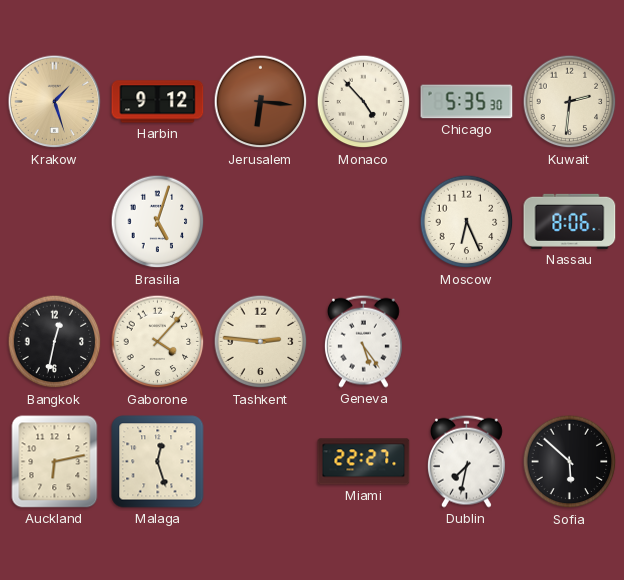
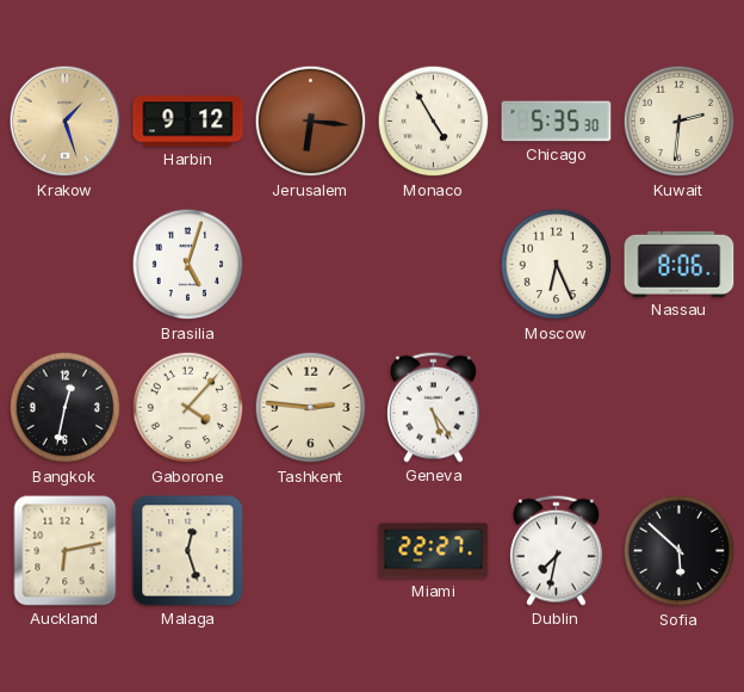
Monaco: 4:53 -> 4:55 (434, 122)
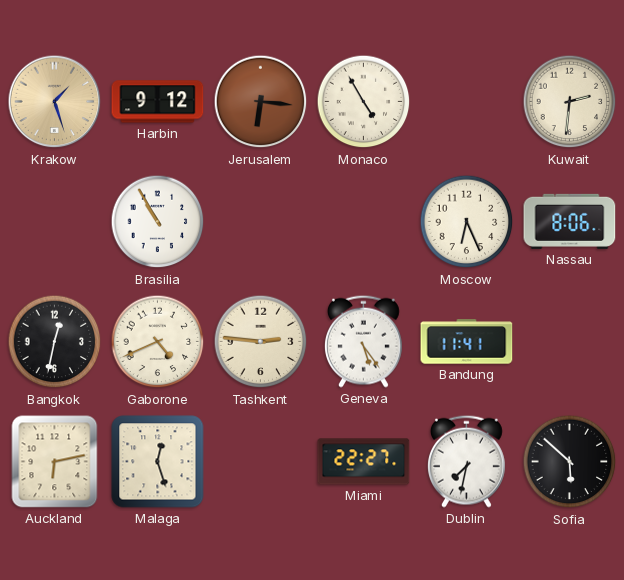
Chicago: 5:35 -> none (557, 122)
Brasilia: 5:03 -> 10:55 (158, 222)
Gaborone: 4:07 -> 4:41 (158, 342)
Bandung: none -> 11:41 (467, 342)
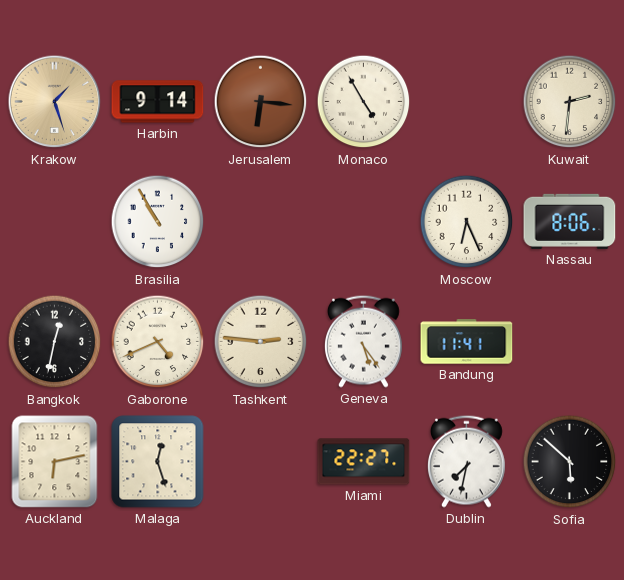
Harbin: 9:12 -> 9:14 (158, 102)
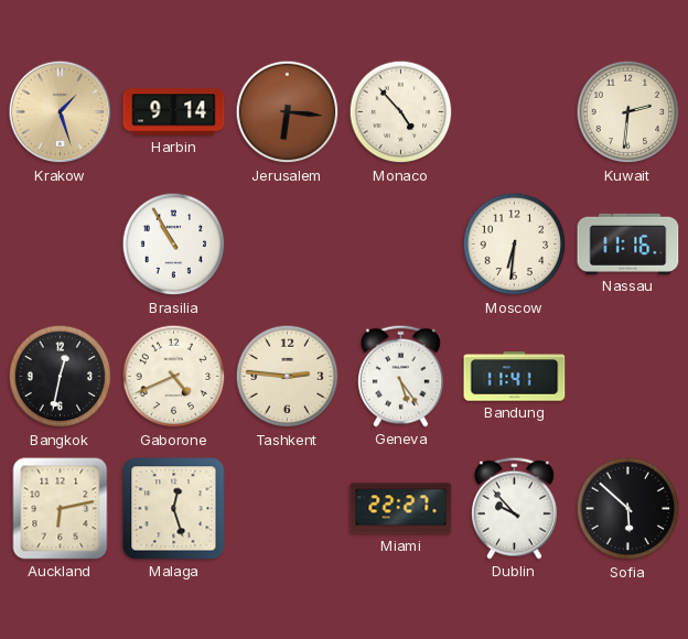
Monaco: 4:55 -> 4:53 (401, 112)
Moscow: 6:26 -> 6:31 (515, 245)
Nassau: 8:06 -> 11:16 (628, 243)
Dublin: 7:32 -> 9:53 (514, 508)
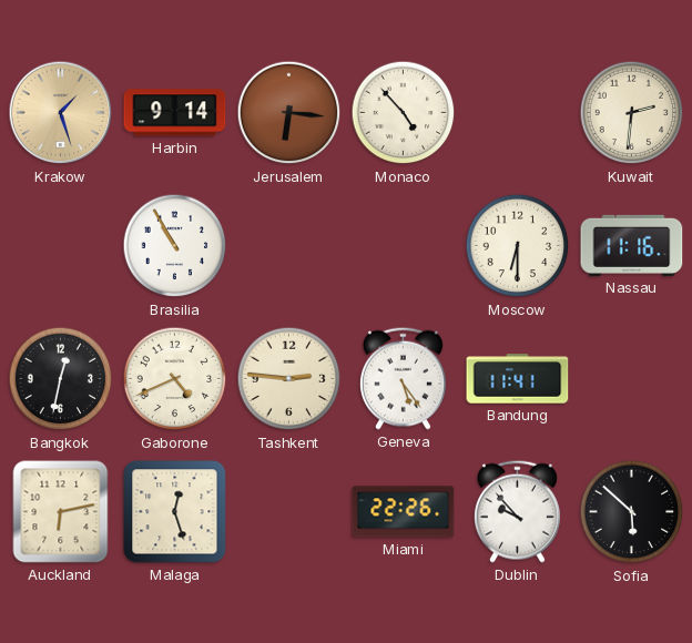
Moscow: 6:31 -> 6:30 (518, 246)
Miami: 22:27 -> 22:26 (404, 512)
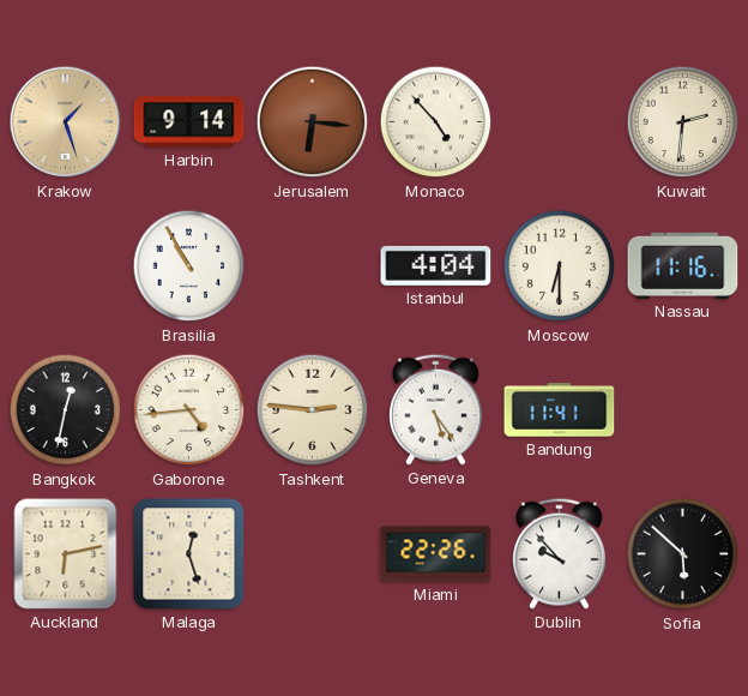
Istanbul: none -> 4:04 (436, 265)
Gaborone: 4:41 -> 4:44 (189, 410)
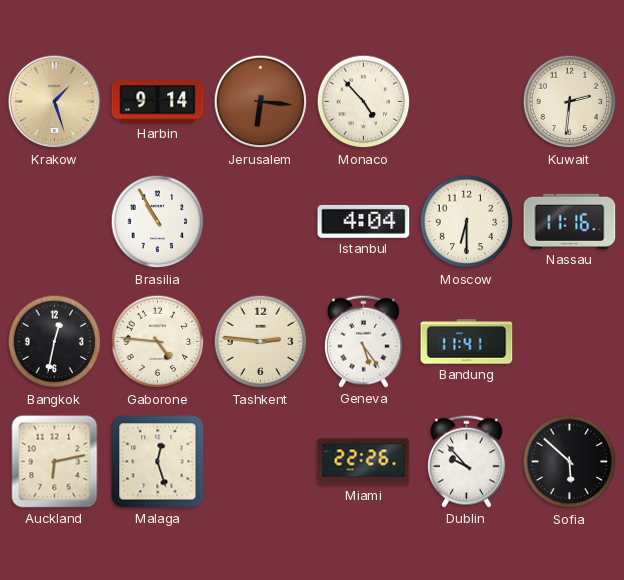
Gaborone: 4:44 -> 4:46 (158, 342)
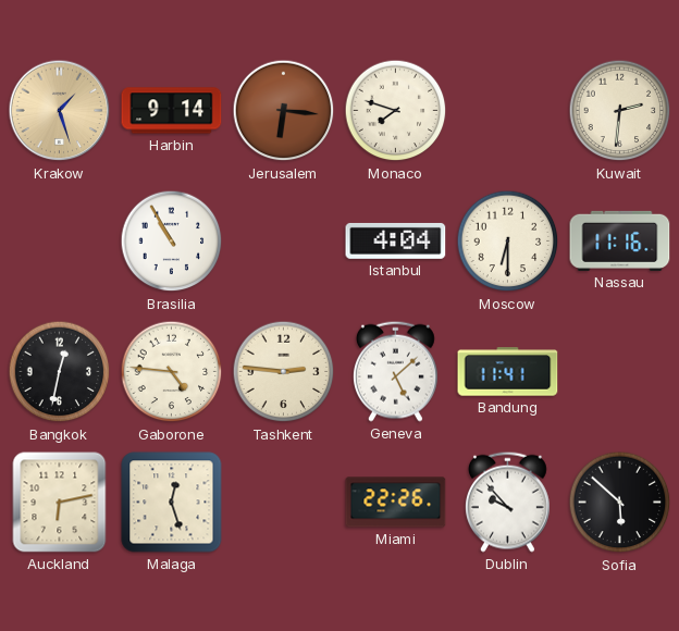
Monaco: 4:53 -> 7:48 (396, 111)
Geneva: 5:24 -> 5:08 (395, 371)
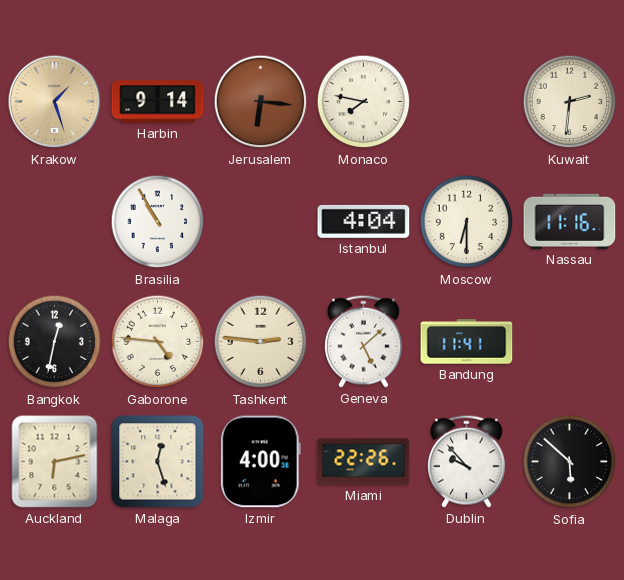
Monaco: 7:48 -> 7:47 (364, 102)
Izmir: none -> 4:00 (260, 462)
